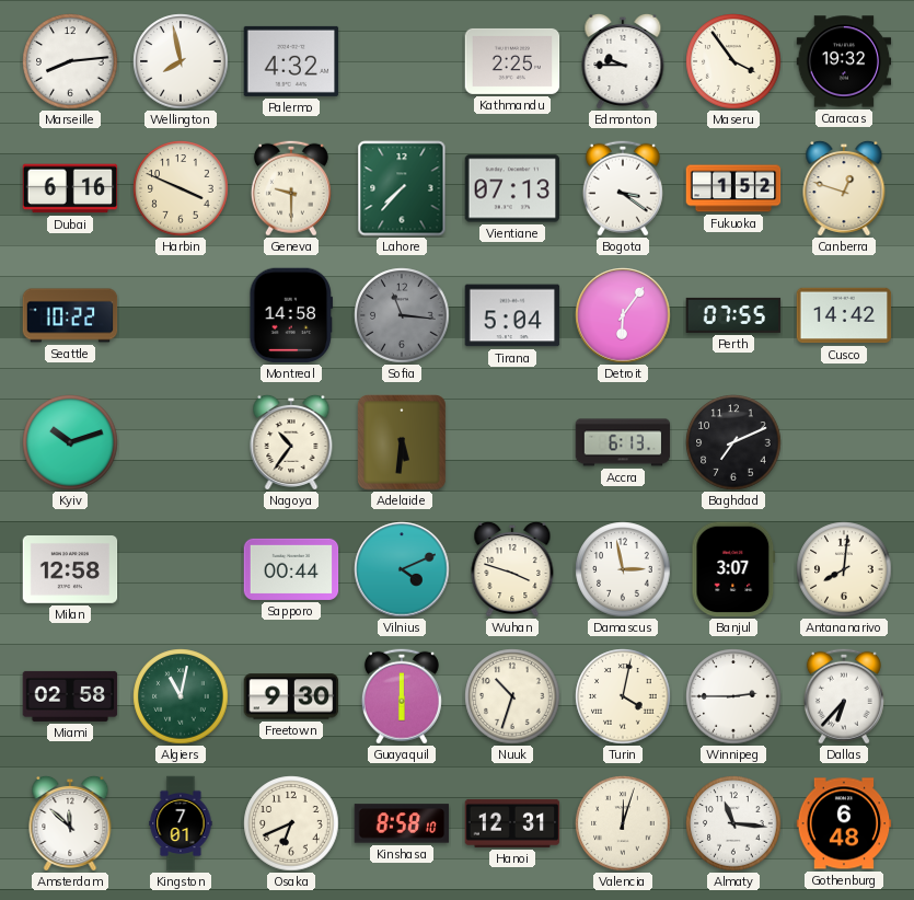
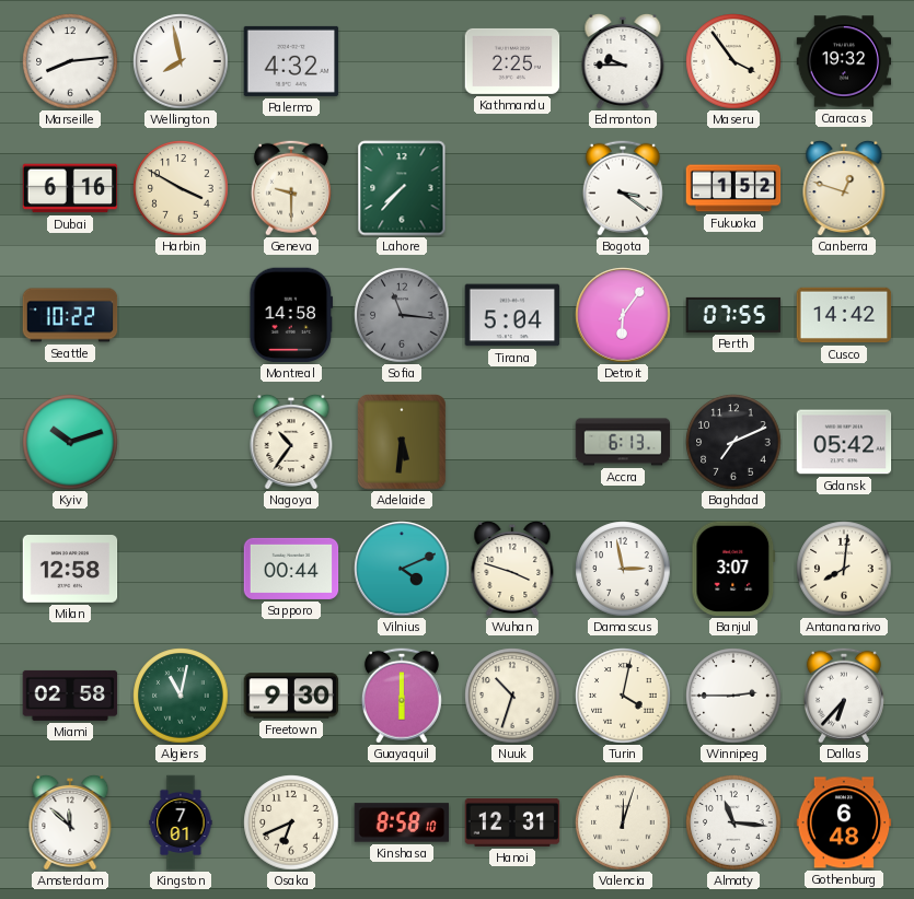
Harbin: 3:49 -> 3:50 (181, 188)
Vientiane: 07:13 -> none (512, 188)
Gdansk: none -> 05:42 (844, 442)
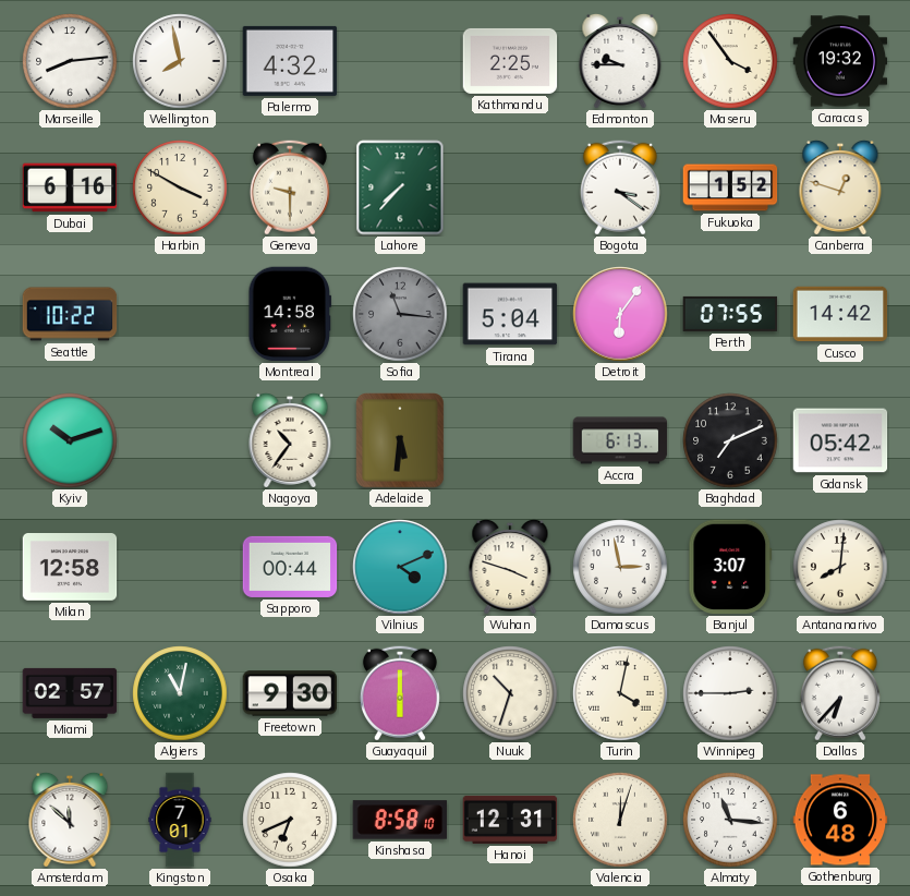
Miami: 02:58 -> 02:57 (70, 693)
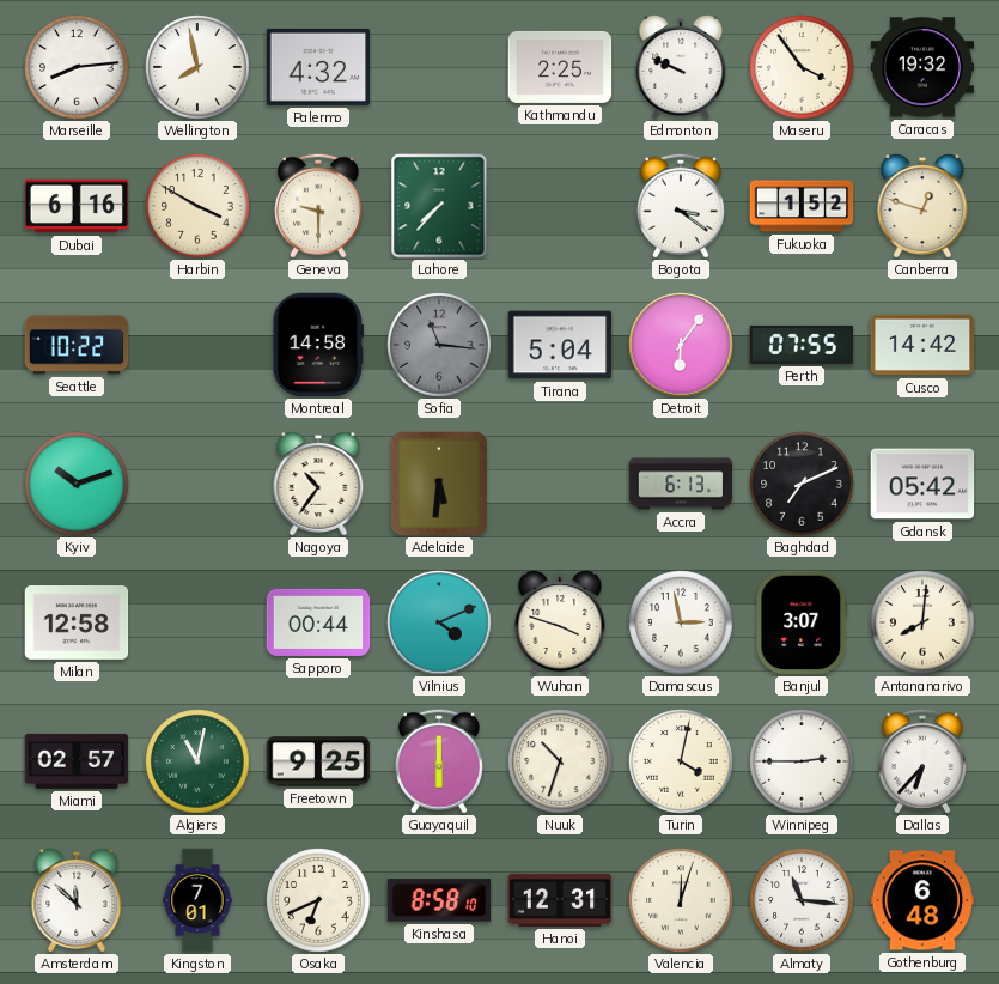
Edmonton: 9:45 -> 9:49 (681, 67)
Freetown: 9:30 -> 9:25 (318, 761)
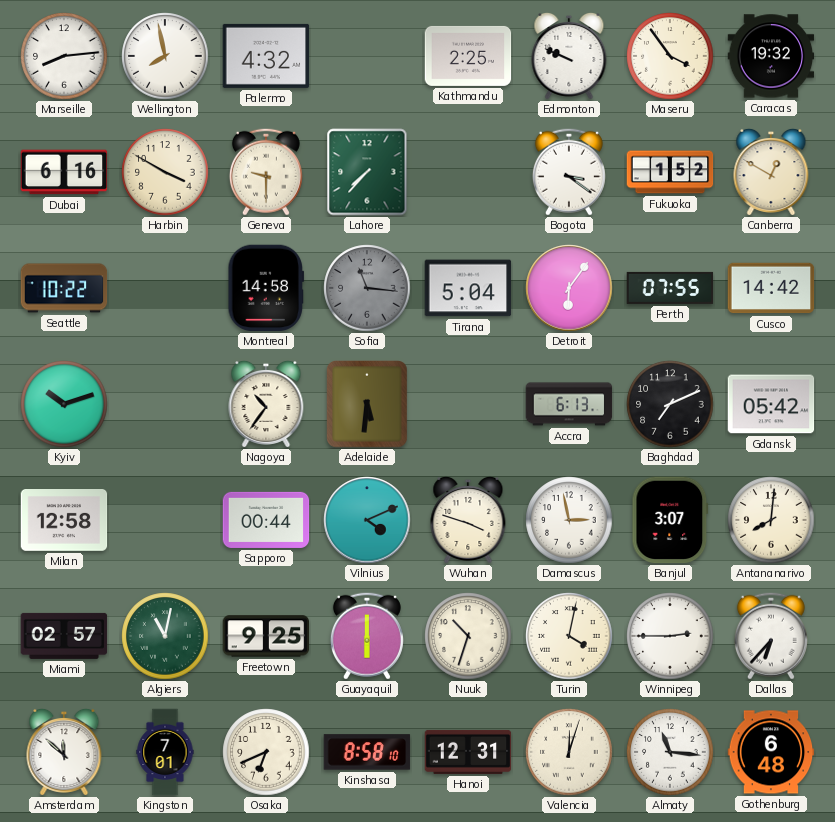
Canberra: 12:48 -> 12:50 (771, 172)
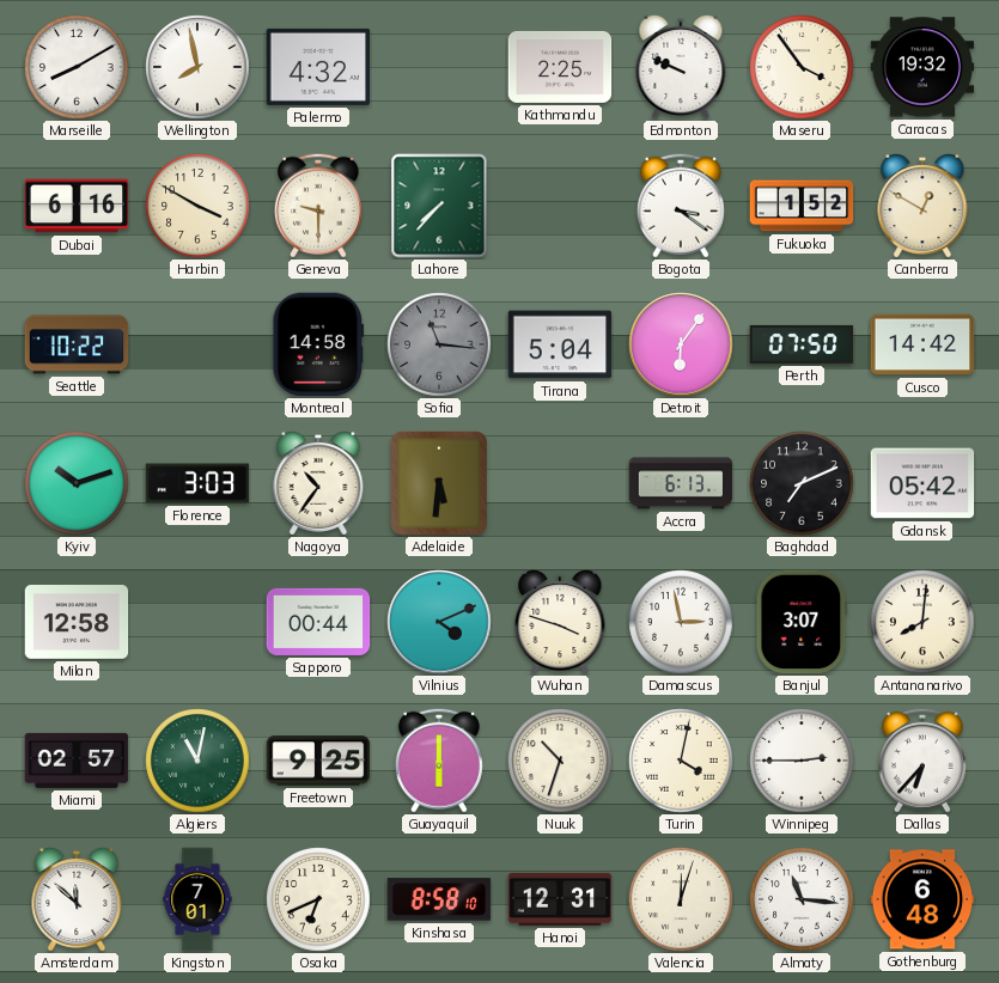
Marseille: 8:14 -> 8:10 (77, 67)
Perth: 07:55 -> 07:50 (802, 344)
Florence: none -> 3:03 (197, 483)
